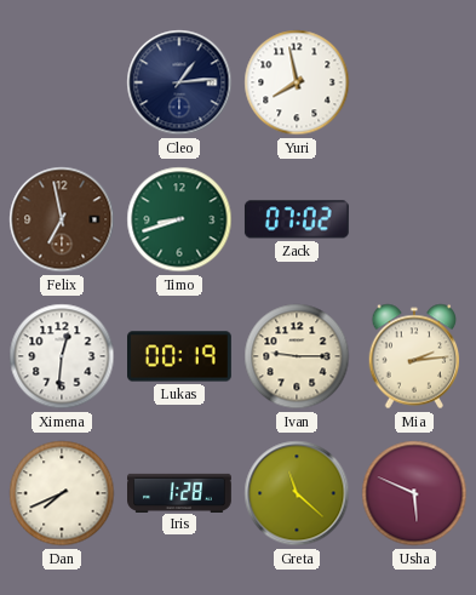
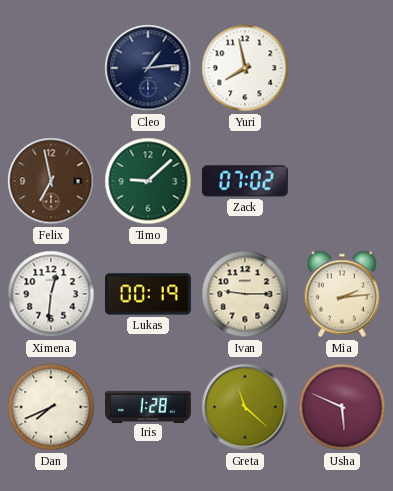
Timo: 8:42 -> 9:08 (148, 181)
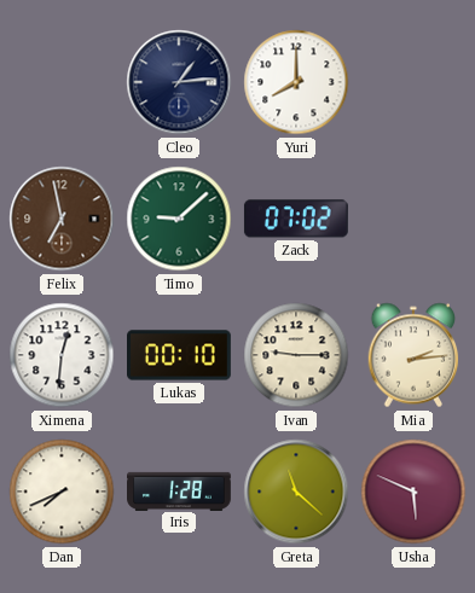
Yuri: 7:58 -> 8:00 (296, 82)
Lukas: 00:19 -> 00:10 (180, 355)
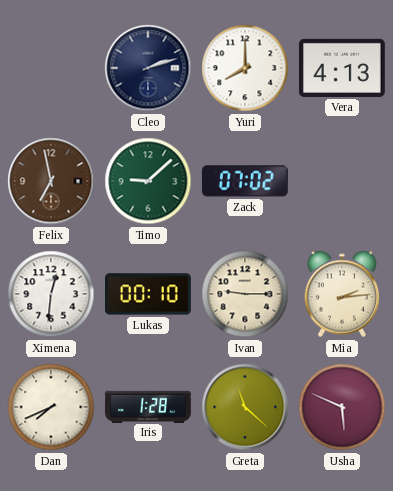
Cleo: 1:14 -> 2:12 (148, 68)
Vera: none -> 4:13 (342, 68)
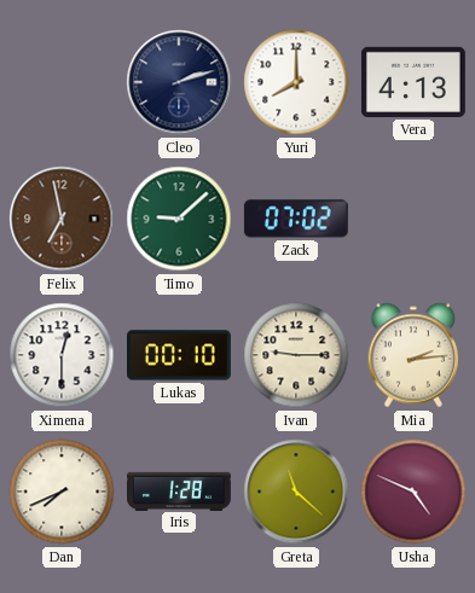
Ximena: 12:31 -> 12:30 (62, 355)
Usha: 5:49 -> 4:49 (413, 492)
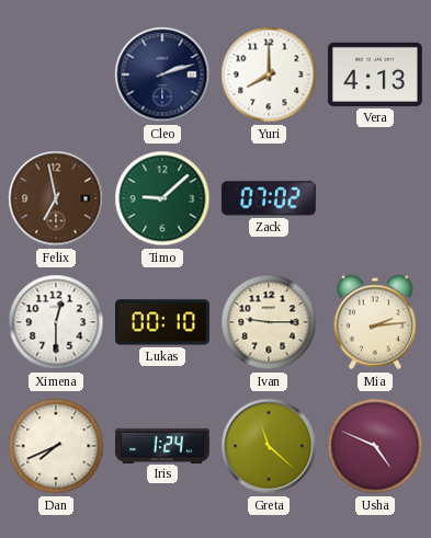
Iris: 1:28 -> 1:24 (163, 445)
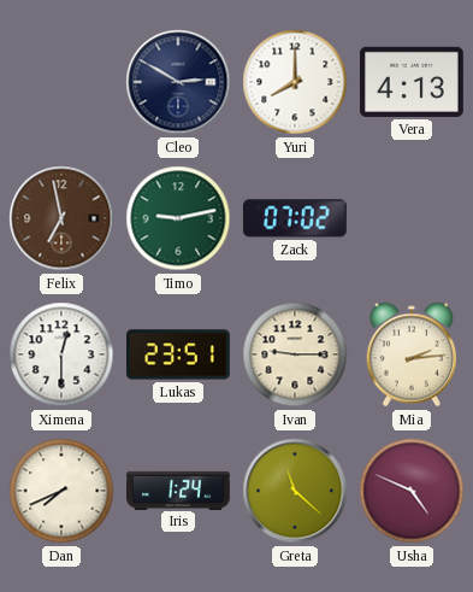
Cleo: 2:12 -> 2:50 (178, 82)
Timo: 9:08 -> 9:13 (178, 218)
Lukas: 00:10 -> 23:51 (179, 354)
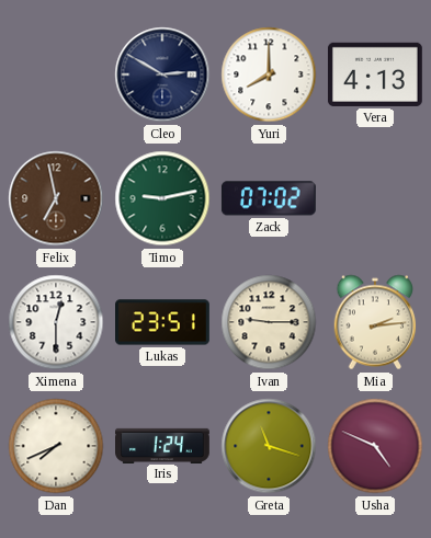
Greta: 11:22 -> 11:18 (269, 446)
